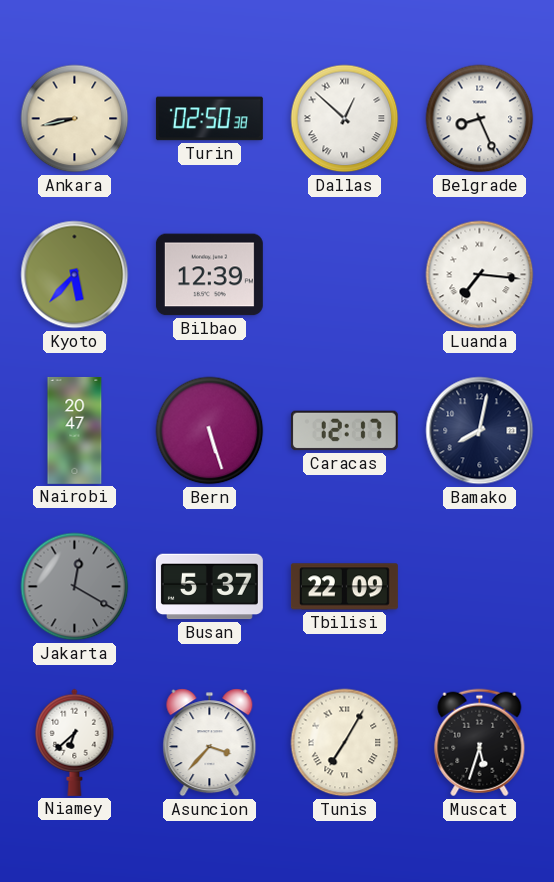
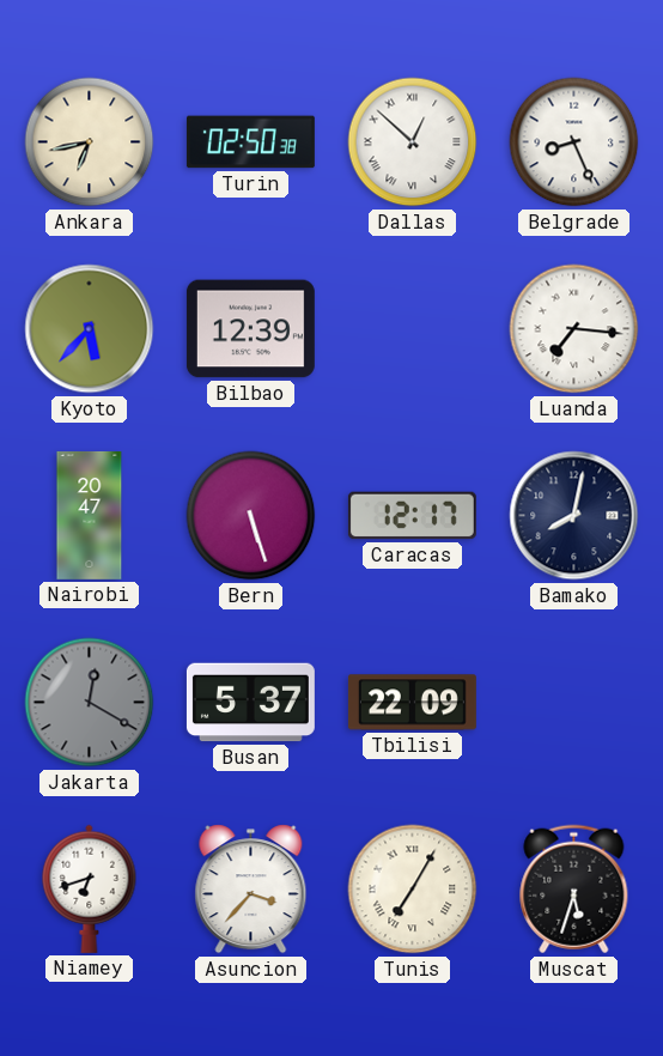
Ankara: 8:43 -> 6:43 (90, 142)
Niamey: 6:38 -> 6:42 (90, 888)
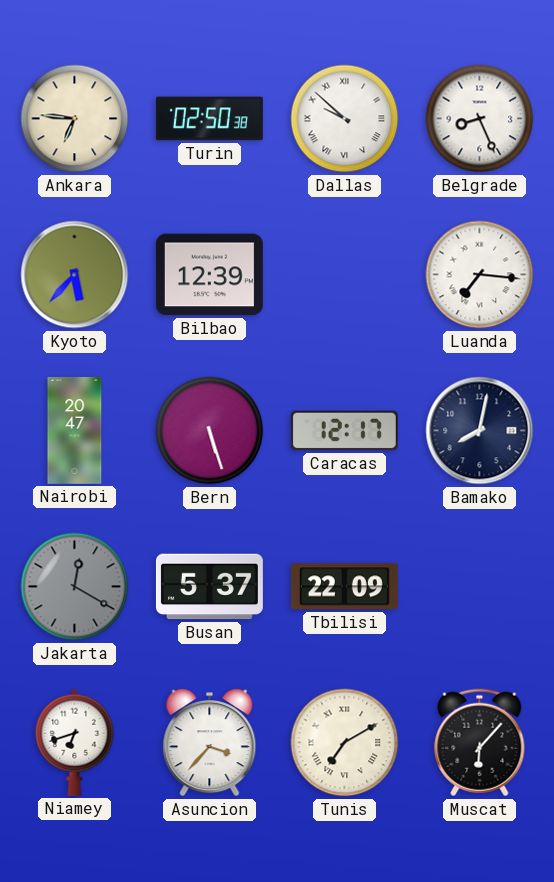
Ankara: 6:43 -> 6:46 (75, 119)
Dallas: 12:52 -> 9:52 (345, 119)
Tunis: 7:05 -> 7:10 (345, 743)
Muscat: 5:33 -> 6:07 (480, 743)
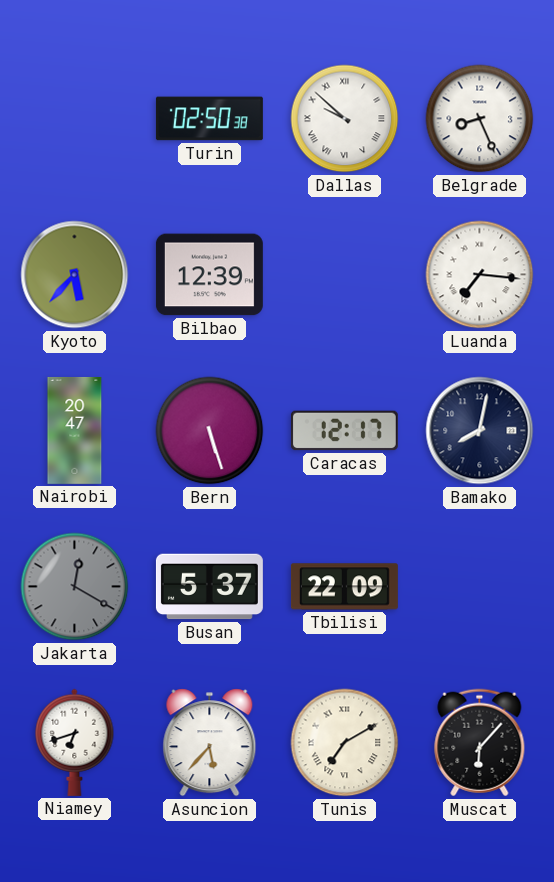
Ankara: 6:46 -> none (75, 119)
Asuncion: 3:37 -> 5:37 (210, 743)
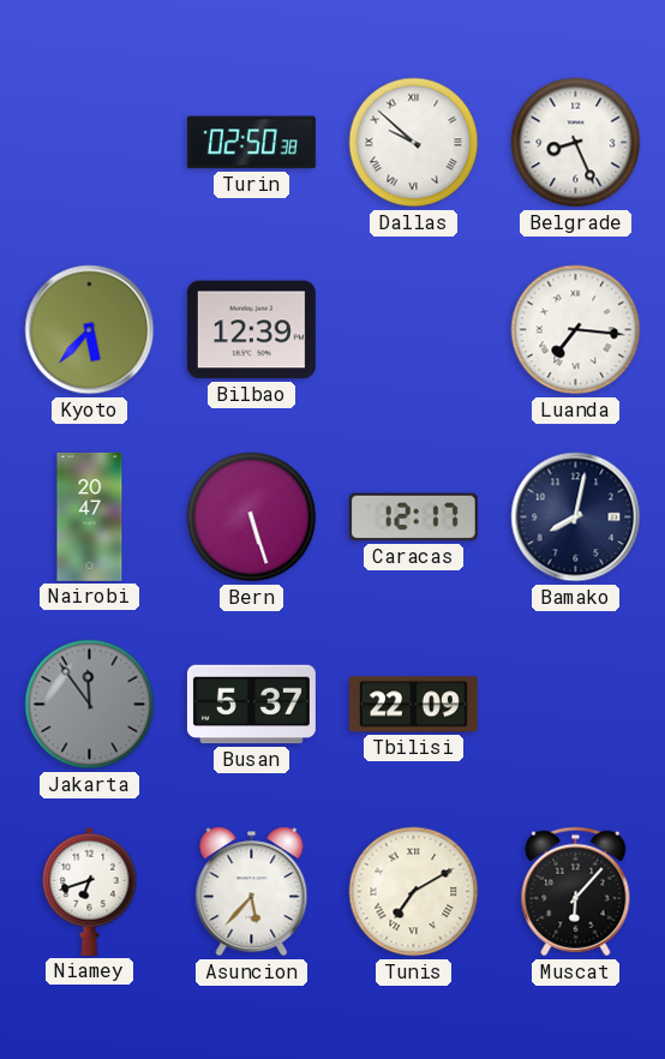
Jakarta: 12:20 -> 11:54 (90, 705)
